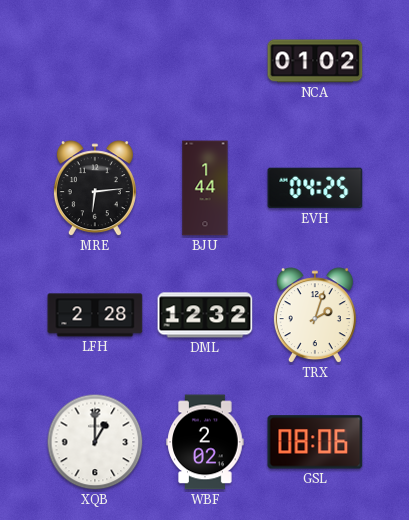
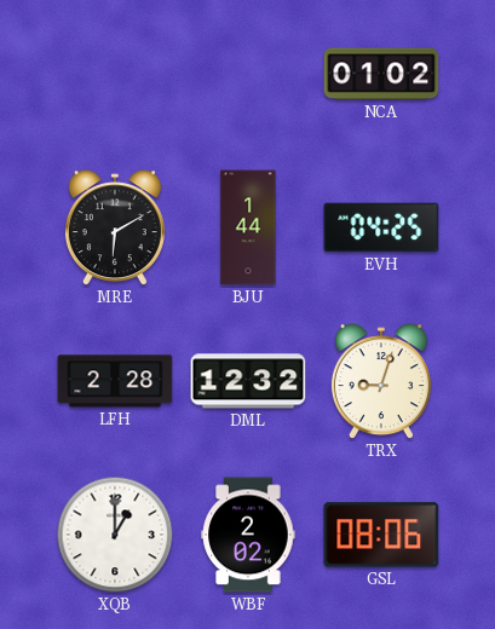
MRE: 6:14 -> 6:10 (115, 229)
TRX: 2:03 -> 9:03 (381, 382)
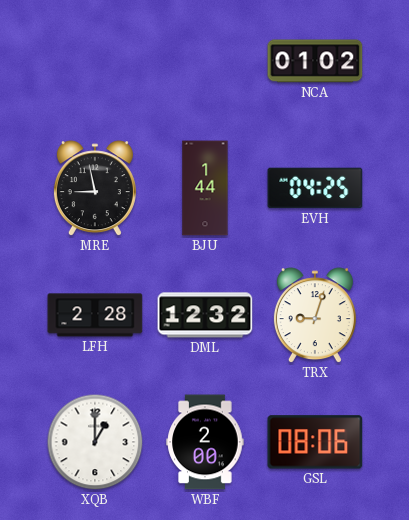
MRE: 6:10 -> 8:58 (95, 189)
WBF: 2:02 -> 2:00 (205, 442)
